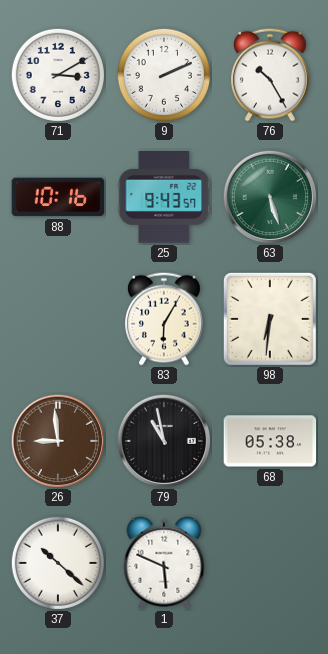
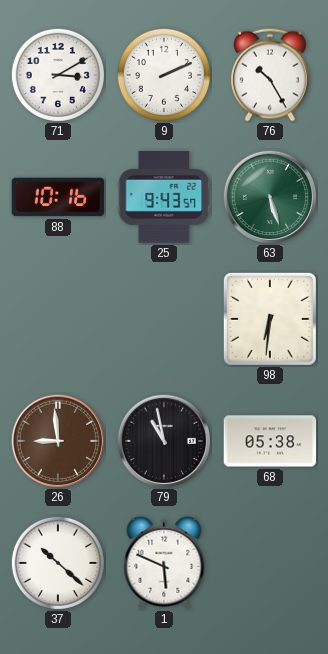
83: 6:05 -> none (165, 319)
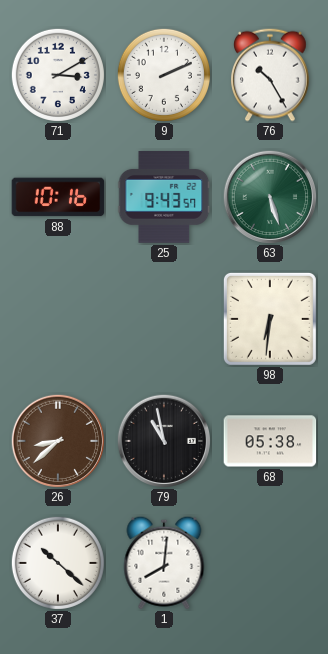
26: 8:59 -> 8:38 (57, 440)
1: 5:49 -> 8:01 (164, 563)
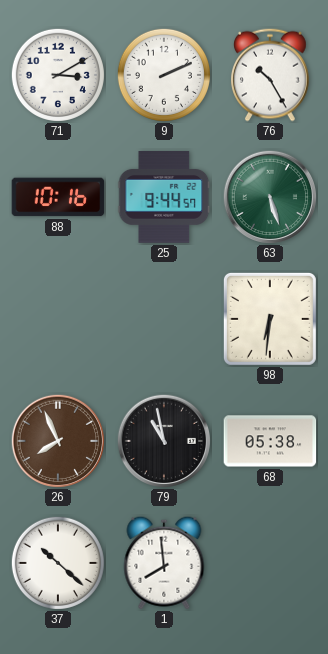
25: 9:43 -> 9:44 (164, 198)
26: 8:38 -> 7:56 (57, 440)
1: 8:01 -> 7:59 (164, 563)
